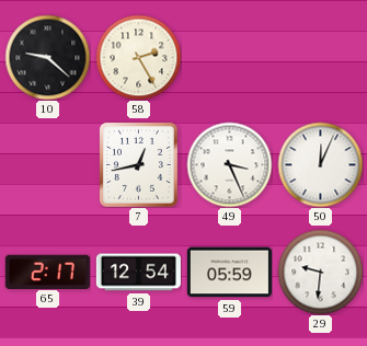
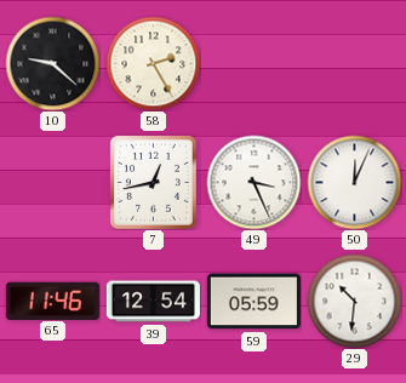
65: 2:17 -> 11:46 (52, 301)
29: 9:31 -> 10:31 (354, 301)
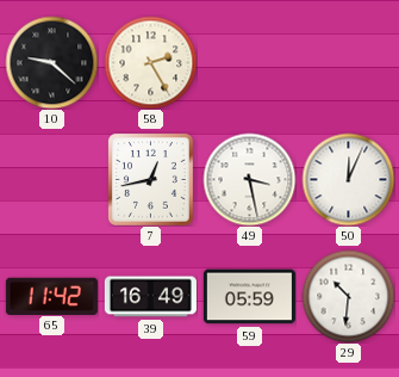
49: 3:26 -> 3:28 (249, 179)
65: 11:46 -> 11:42 (51, 296)
39: 12:54 -> 16:49 (150, 297)
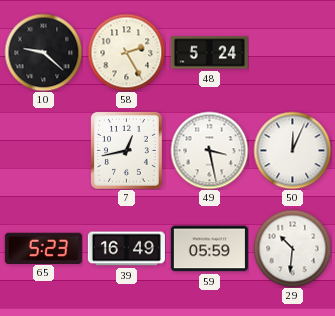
48: none -> 5:24 (209, 53)
65: 11:42 -> 5:23 (43, 248)
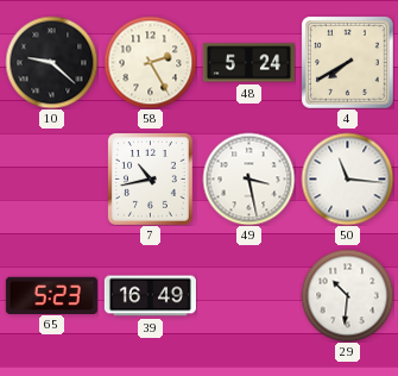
4: none -> 7:40 (348, 63)
7: 12:43 -> 10:43 (150, 178)
50: 12:04 -> 11:16 (347, 178)
59: 05:59 -> none (209, 249)
